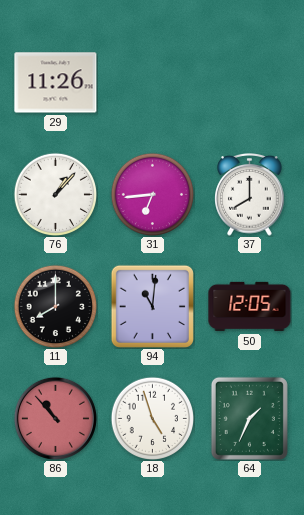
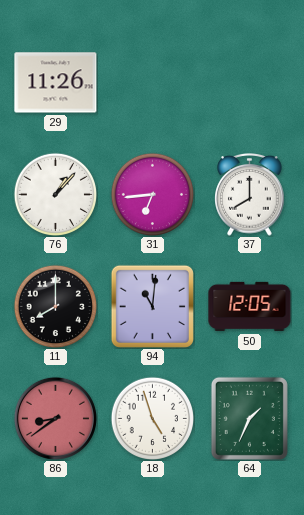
86: 10:53 -> 8:39 (55, 418)
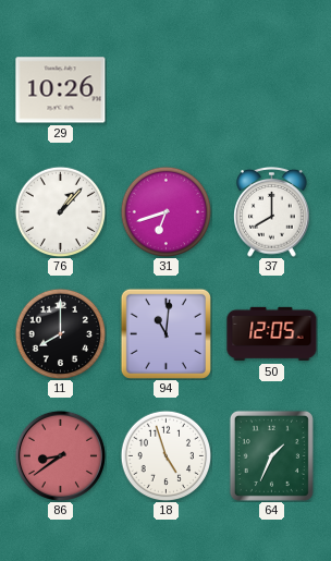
29: 11:26 -> 10:26 (61, 90)
31: 6:44 -> 6:42 (165, 211)
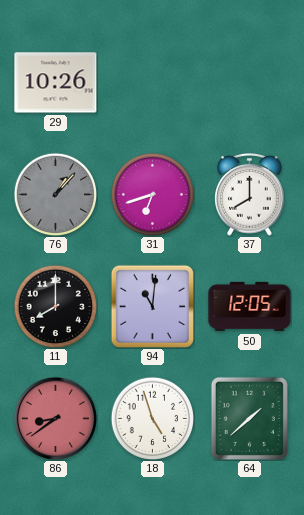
76 dial: white -> grey (55, 194)
64: 1:34 -> 1:38 (249, 418)
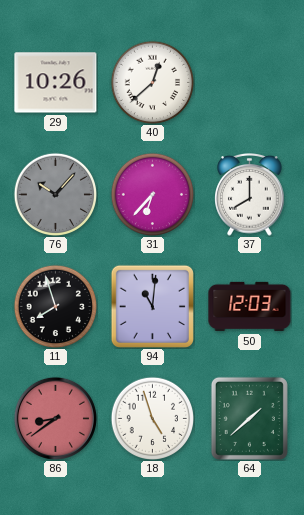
40: none -> 12:38 (152, 82)
76: 1:07 -> 10:07 (55, 194)
31: 6:42 -> 6:37 (152, 194)
11: 8:00 -> 7:57 (55, 306)
50: 12:05 -> 12:03 (250, 307)
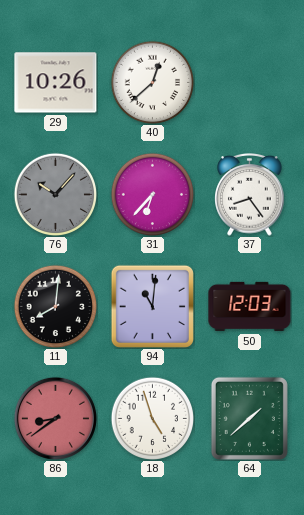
37: 8:00 -> 8:24 (250, 195)
11: 7:57 -> 8:01 (55, 306)
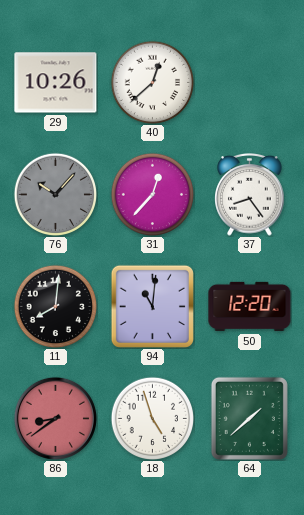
31: 6:37 -> 12:37 (152, 194)
50: 12:03 -> 12:20 (250, 307)
